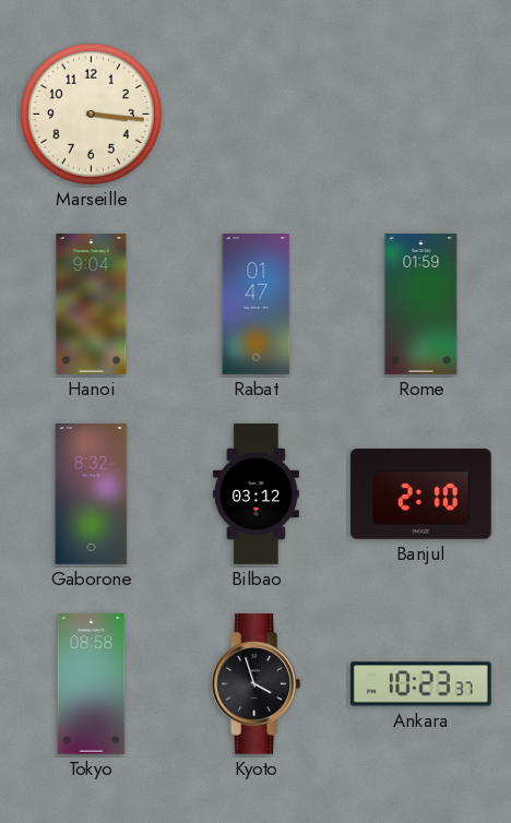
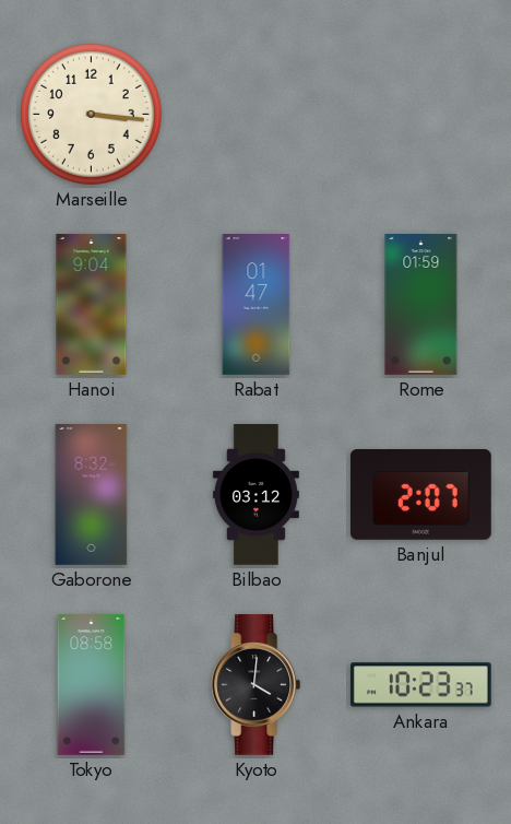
Banjul: 2:10 -> 2:07 (420, 495)
Kyoto: 3:57 -> 4:01 (257, 685)
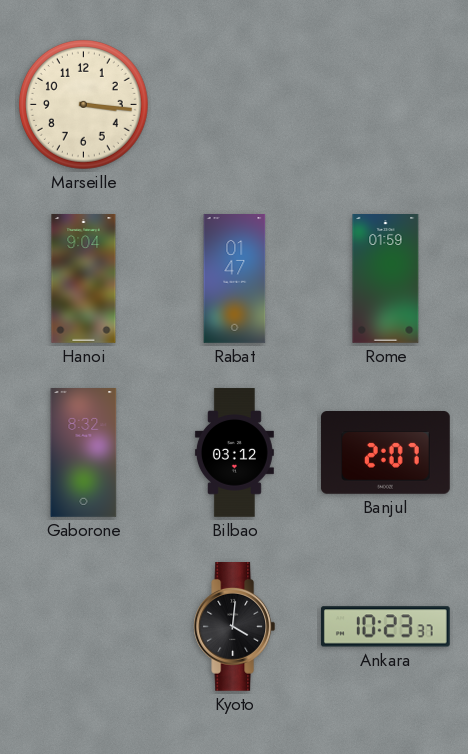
Tokyo: 08:58 -> none (92, 685)
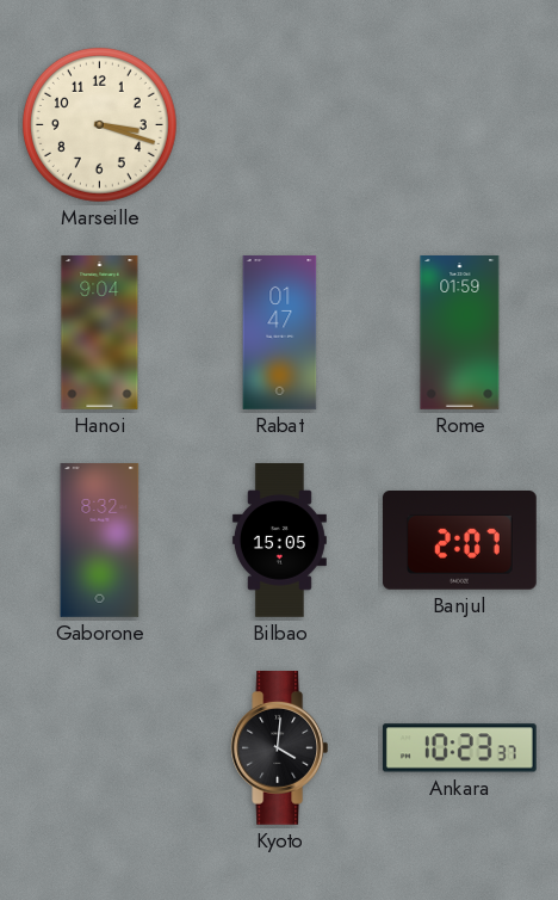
Marseille: 3:16 -> 3:18 (99, 124)
Bilbao: 03:12 -> 15:05 (279, 541)
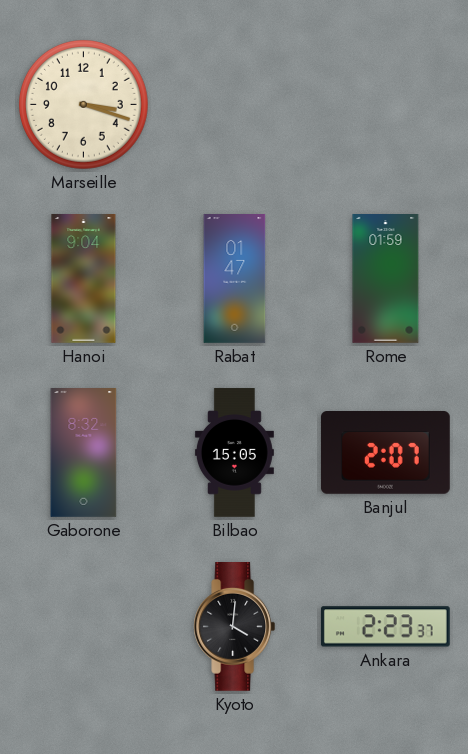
Ankara: 10:23 -> 2:23 (385, 627)
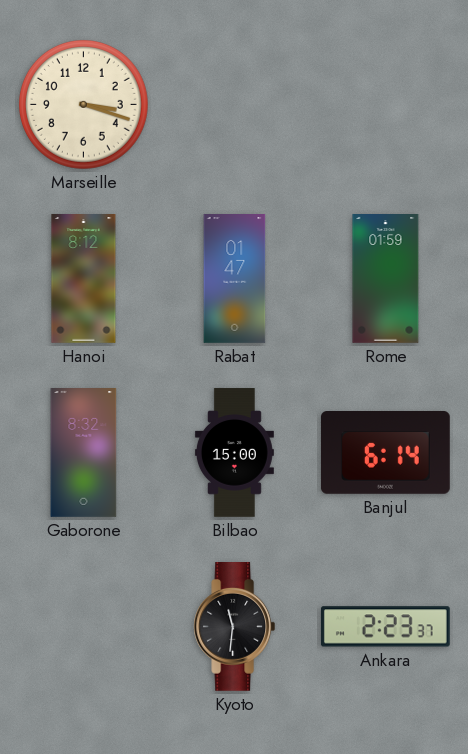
Hanoi: 9:04 -> 8:12 (84, 279)
Bilbao: 15:05 -> 15:00 (234, 453)
Banjul: 2:07 -> 6:14 (385, 453)
Kyoto: 4:01 -> 11:31 (235, 627)
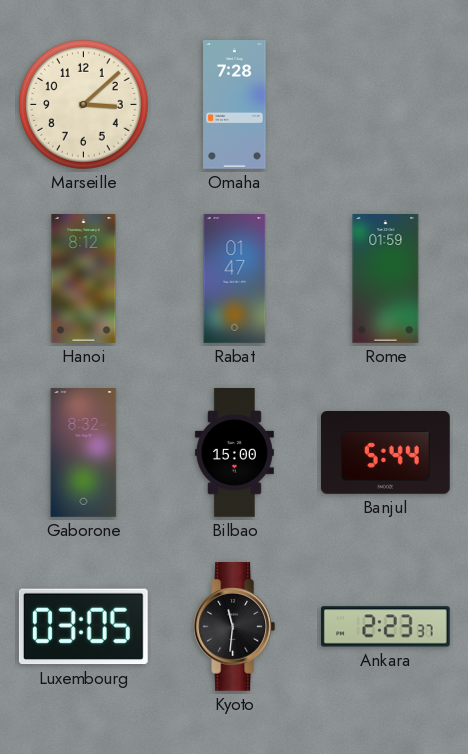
Marseille: 3:18 -> 3:08 (83, 104)
Omaha: none -> 7:28 (235, 105)
Banjul: 6:14 -> 5:44 (385, 453)
Luxembourg: none -> 03:05 (83, 627)
